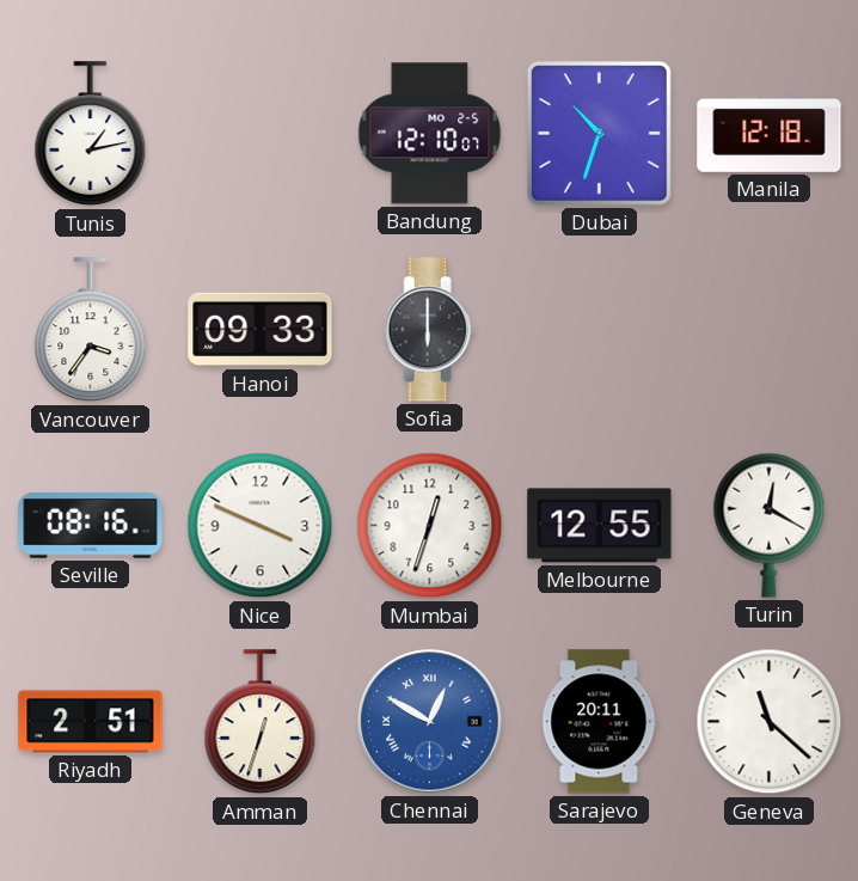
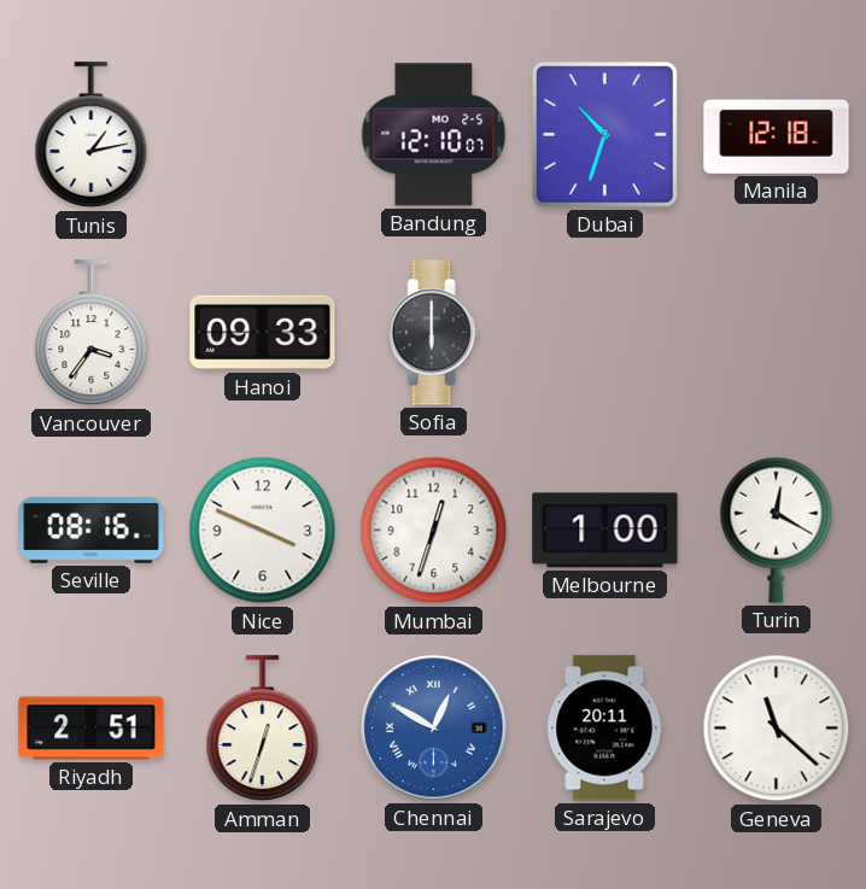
Melbourne: 12:55 -> 1:00 (605, 531)
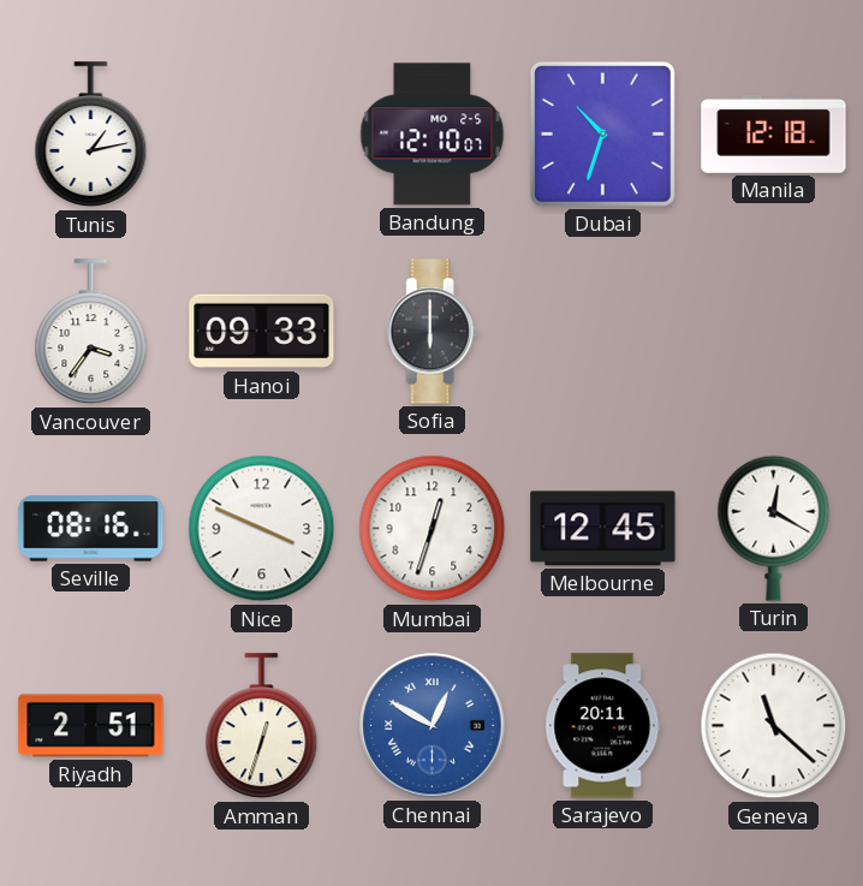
Melbourne: 1:00 -> 12:45 (603, 529)
